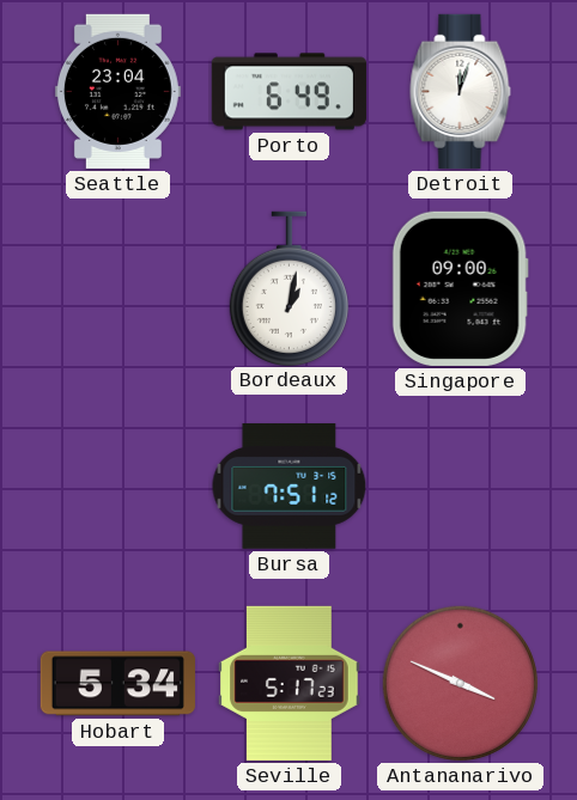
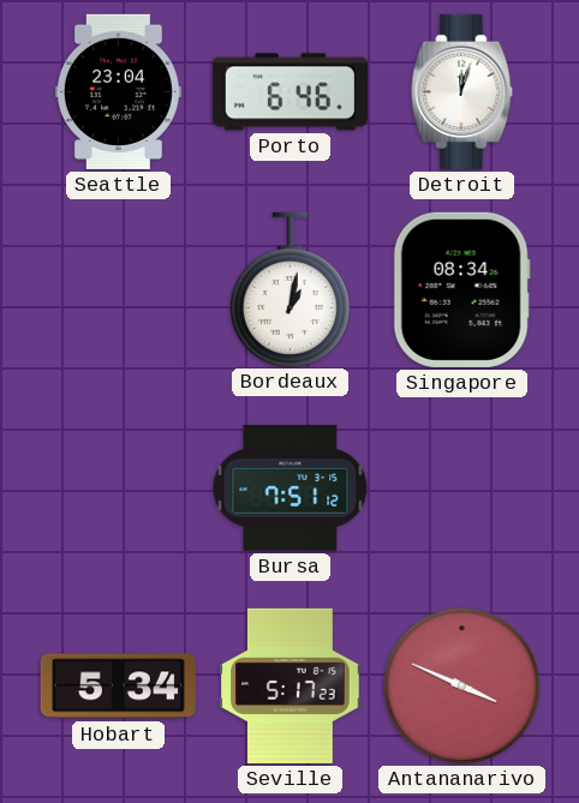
Porto: 6:49 -> 6:46 (289, 92)
Singapore: 09:00 -> 08:34 (461, 289)
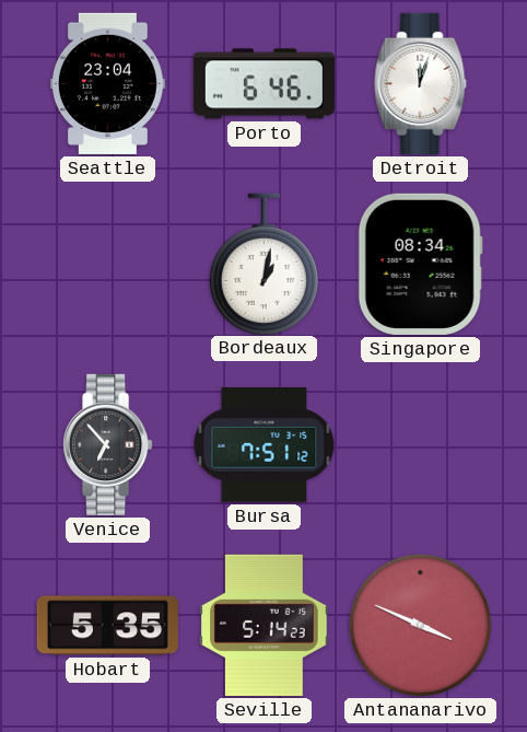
Venice: none -> 6:53 (108, 444)
Hobart: 5:34 -> 5:35 (107, 626)
Seville: 5:17 -> 5:14 (265, 625)
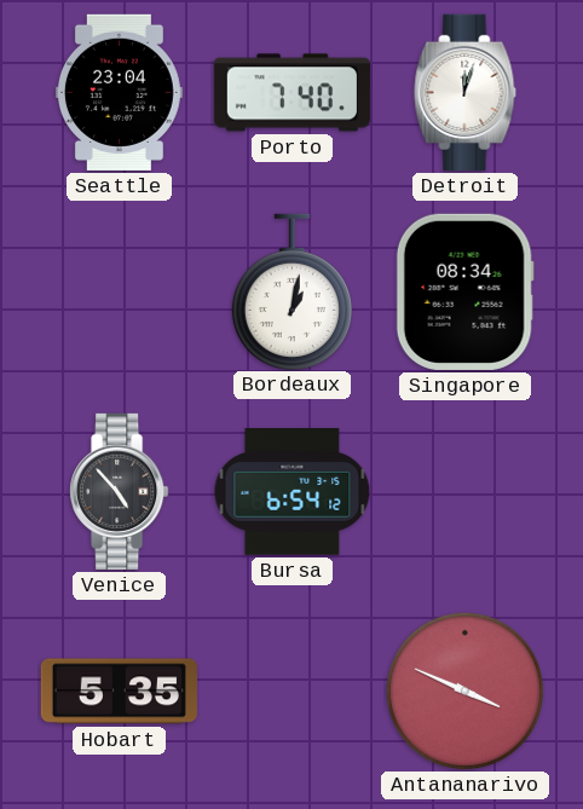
Porto: 6:46 -> 7:40 (291, 93)
Venice: 6:53 -> 4:53 (120, 491)
Bursa: 7:51 -> 6:54 (293, 492)
Seville: 5:14 -> none (265, 625)
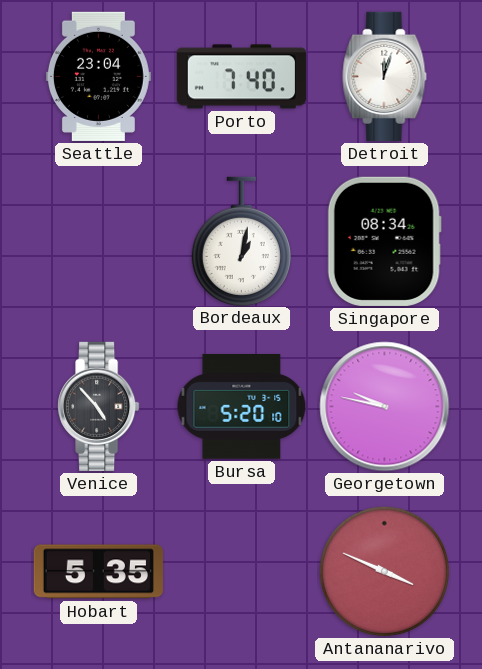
Bursa: 6:54 -> 5:20 (242, 407)
Georgetown: none -> 9:47 (385, 407)
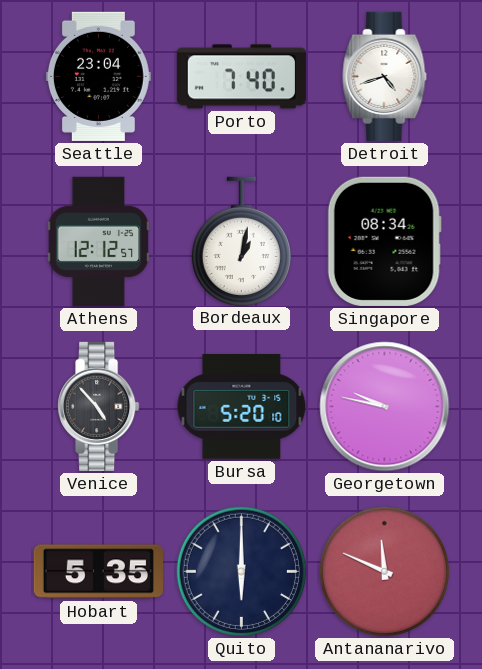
Detroit: 12:03 -> 4:42 (385, 76)
Athens: none -> 12:12 (99, 241)
Quito: none -> 6:00 (241, 571)
Antananarivo: 3:49 -> 11:49 (384, 571)
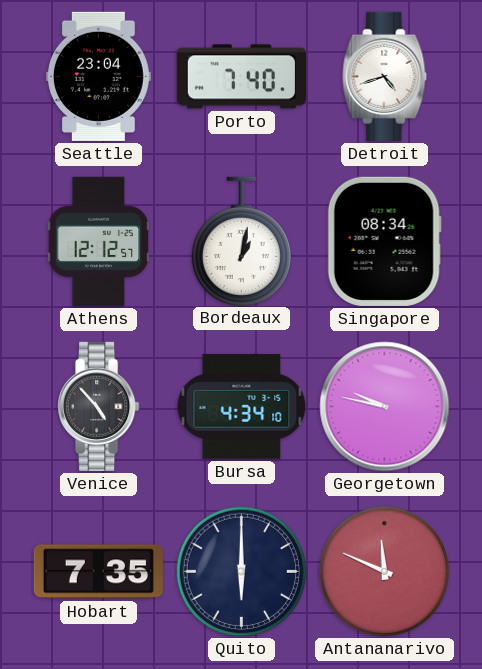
Bursa: 5:20 -> 4:34 (242, 407)
Hobart: 5:35 -> 7:35 (98, 572)
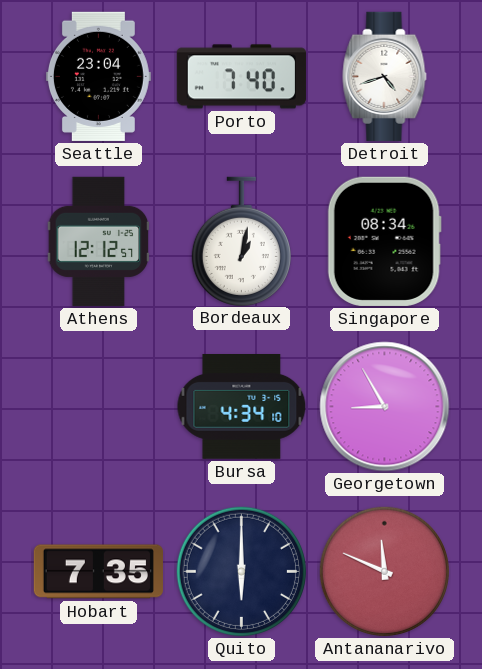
Venice: 4:53 -> none (99, 406)
Georgetown: 9:47 -> 8:55 (385, 407)
